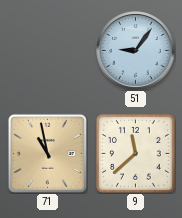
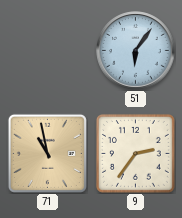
51: 9:06 -> 6:06 (136, 51)
9: 11:38 -> 2:36 (135, 153)
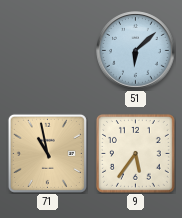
51: 6:06 -> 6:08 (136, 51)
9: 2:36 -> 5:36 (135, 153)
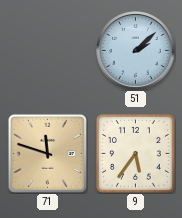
51: 6:08 -> 2:08 (136, 51)
71: 10:58 -> 11:48 (47, 153)
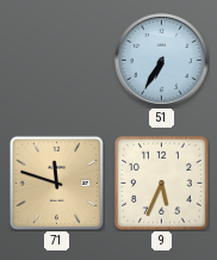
51: 2:08 -> 6:35 (162, 61)
9: 5:36 -> 5:34 (161, 182)
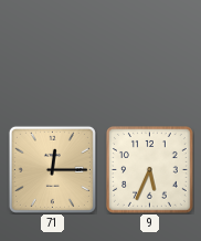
51: 6:35 -> none (162, 61)
71: 11:48 -> 12:15 (52, 169)
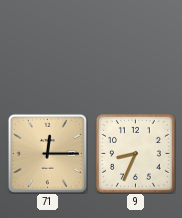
9: 5:34 -> 8:34 (135, 153)
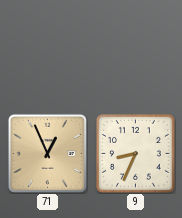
71: 12:15 -> 12:56 (47, 153)
